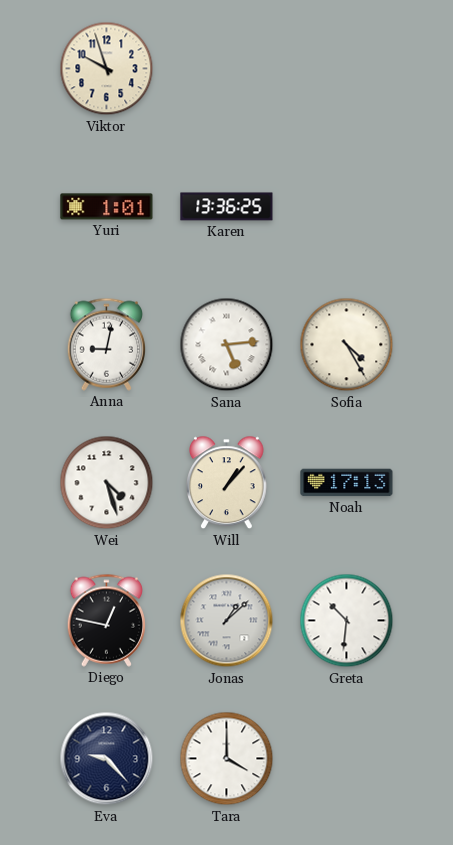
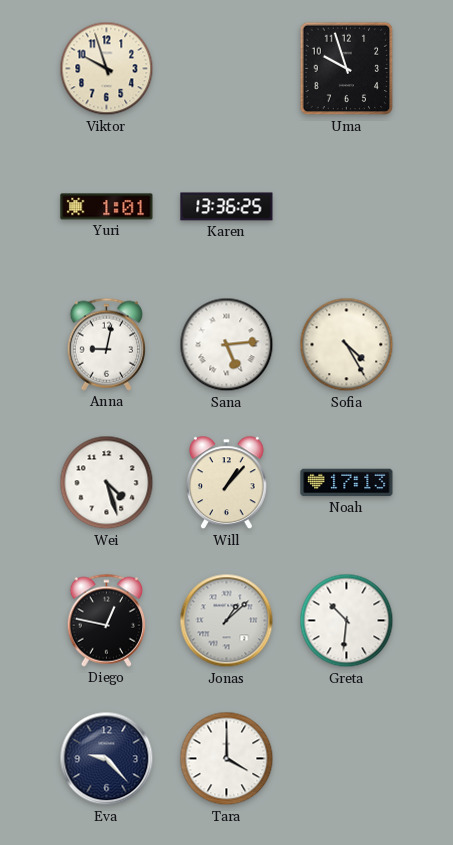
Uma: none -> 9:57 (347, 69)
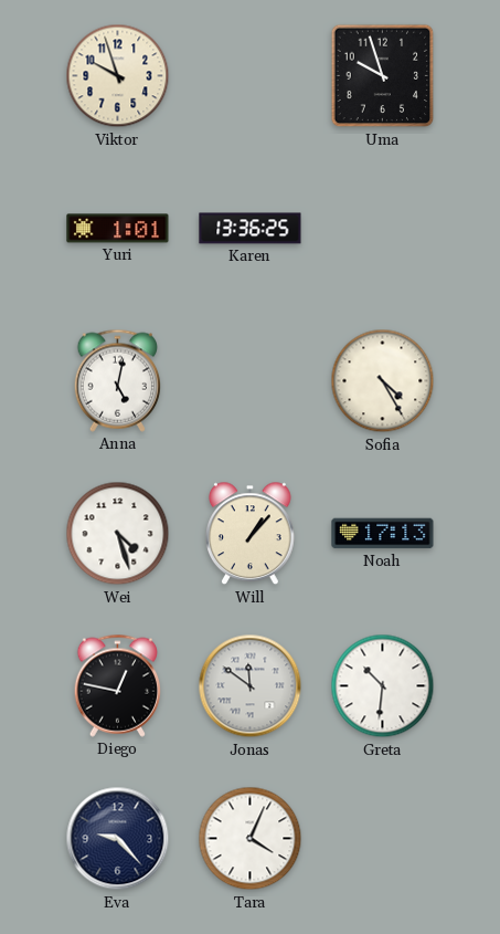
Anna: 9:02 -> 5:02 (117, 380)
Sana: 5:14 -> none (227, 345)
Jonas: 1:08 -> 11:51 (251, 686)
Tara: 4:00 -> 4:04 (251, 839)
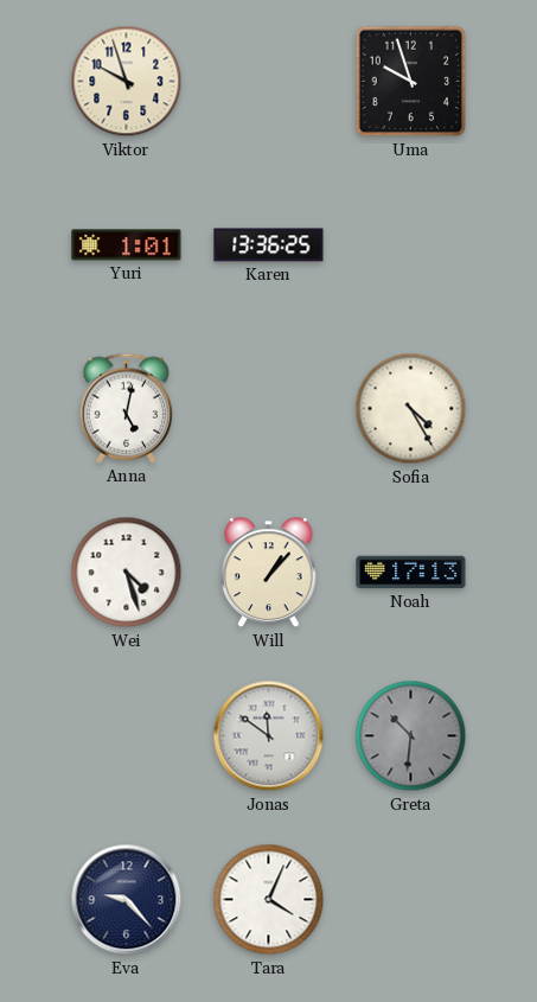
Diego: 12:47 -> none (117, 685)
Greta dial: white -> grey (411, 736)
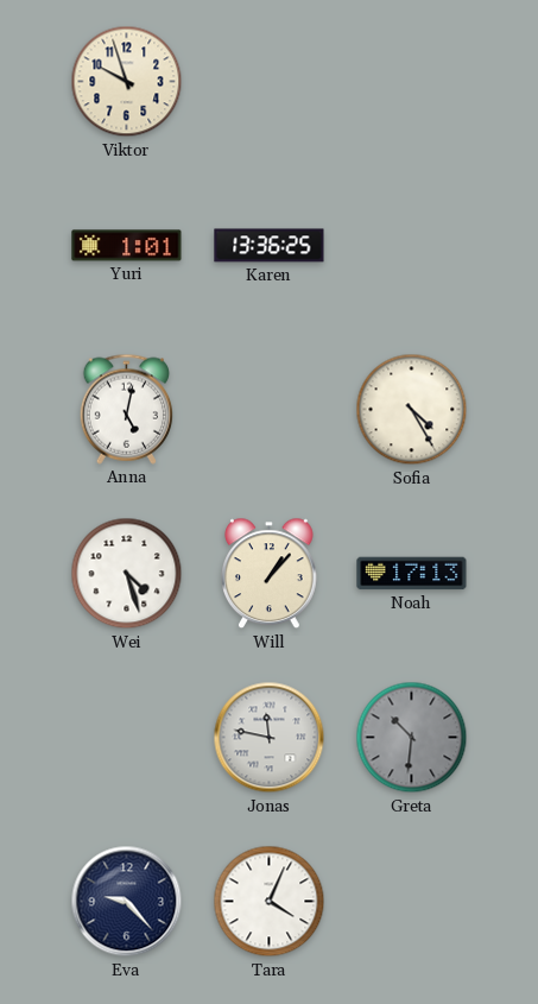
Uma: 9:57 -> none (411, 82)
Jonas: 11:51 -> 11:47 (270, 738)
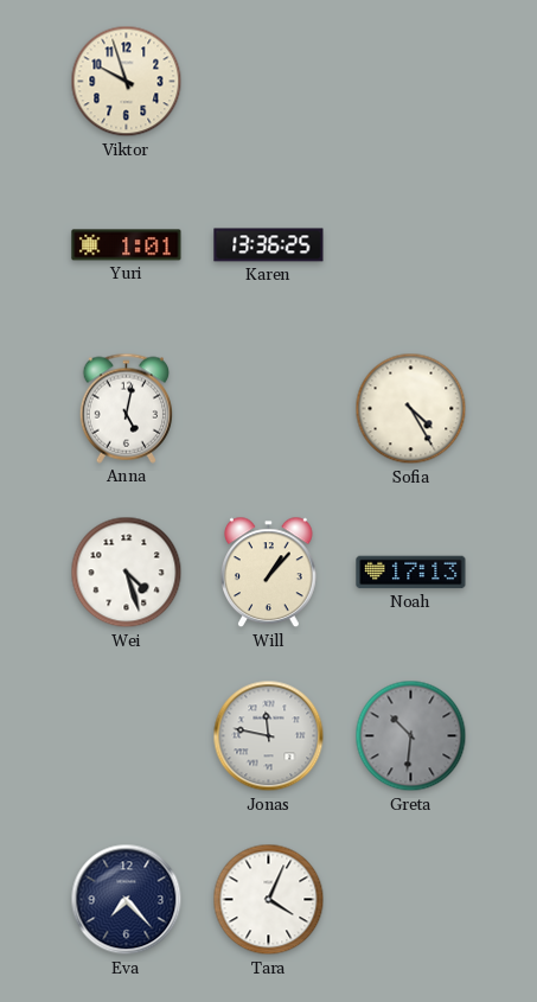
Eva: 9:23 -> 7:23 (127, 900)
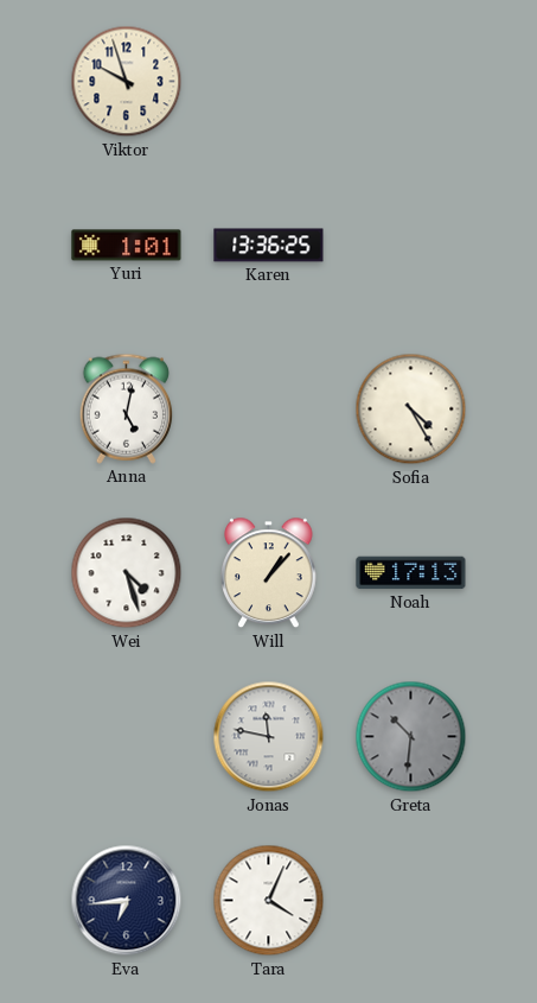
Eva: 7:23 -> 6:44 (127, 901)
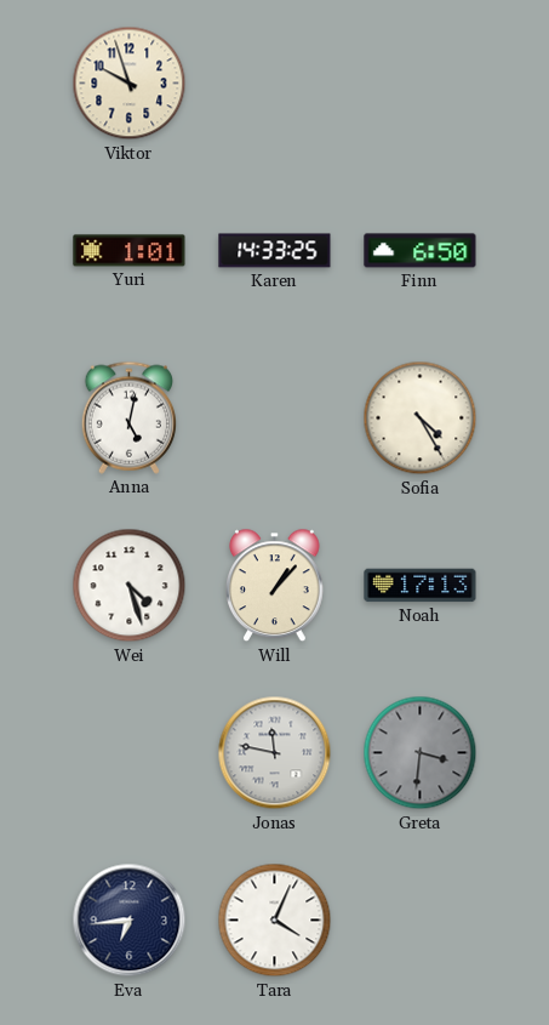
Karen: 13:36 -> 14:33 (275, 251)
Finn: none -> 6:50 (421, 251)
Greta: 10:31 -> 3:31 (421, 753)
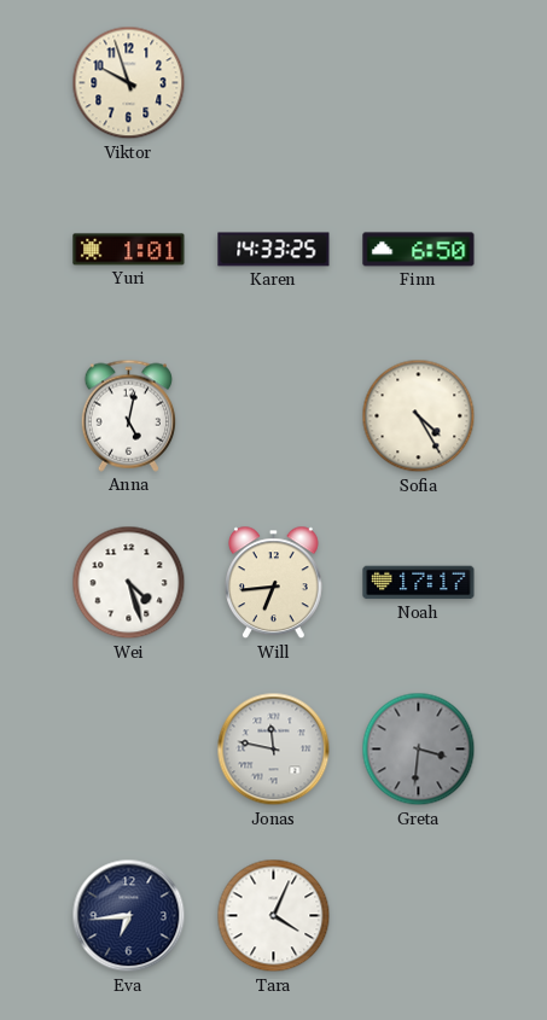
Will: 1:07 -> 6:44 (274, 583)
Noah: 17:13 -> 17:17 (419, 583)
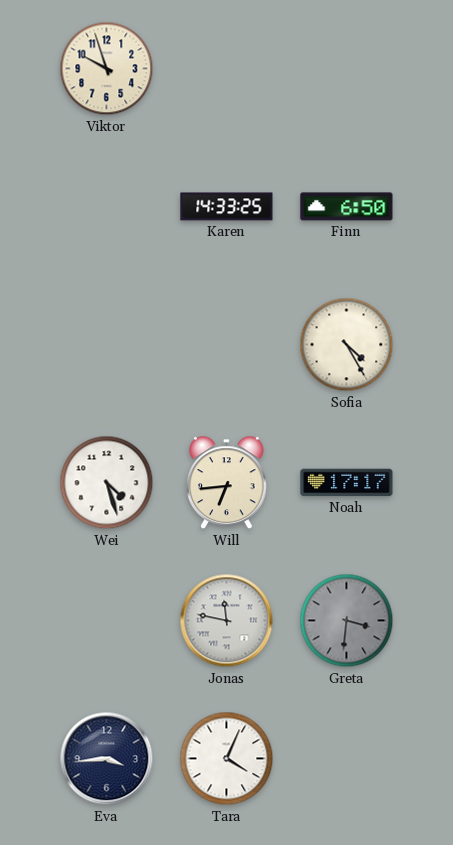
Yuri: 1:01 -> none (129, 250)
Anna: 5:02 -> none (128, 415)
Eva: 6:44 -> 3:44 (107, 759)
